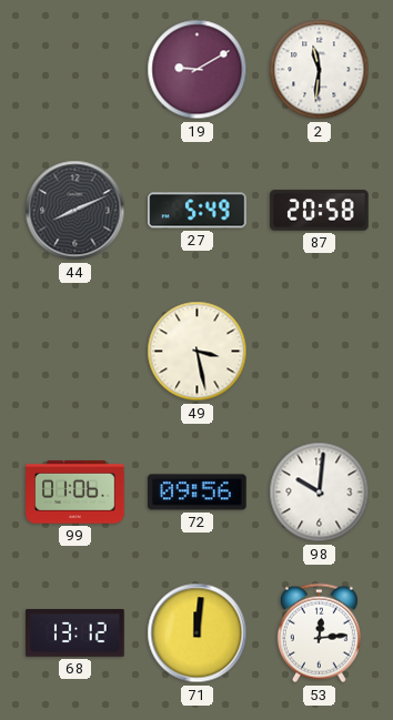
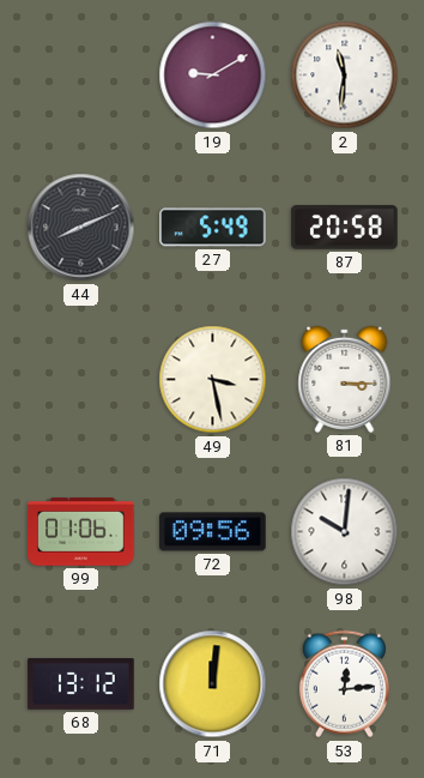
81: none -> 3:15 (345, 379)
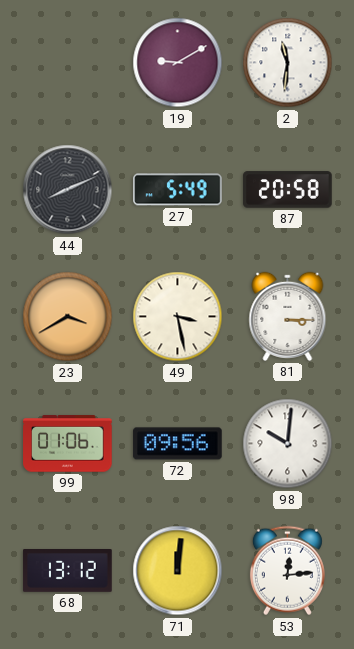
23: none -> 3:40 (68, 317)
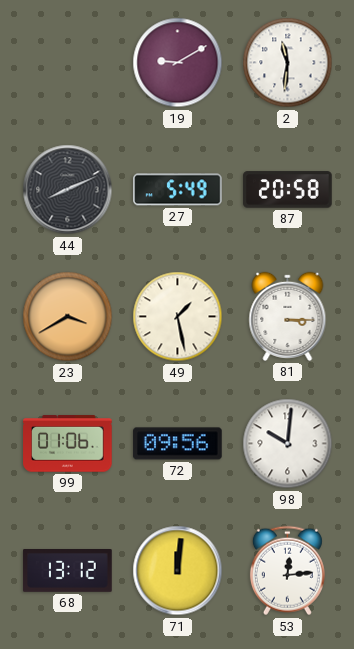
49: 3:28 -> 1:28 (178, 317)
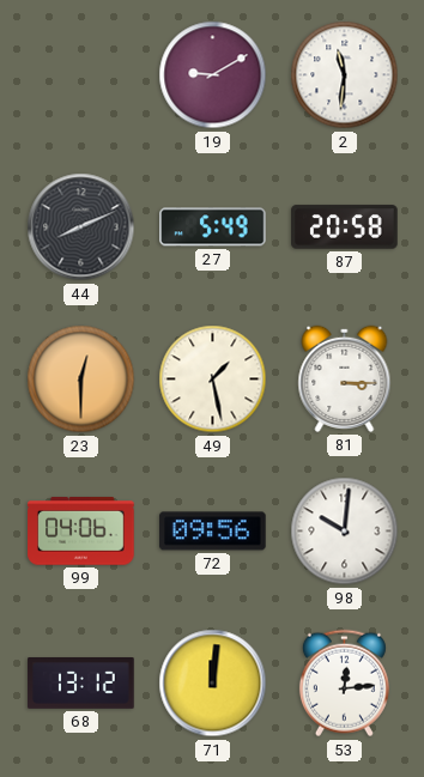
23: 3:40 -> 12:30 (81, 380)
99: 01:06 -> 04:06 (81, 532)
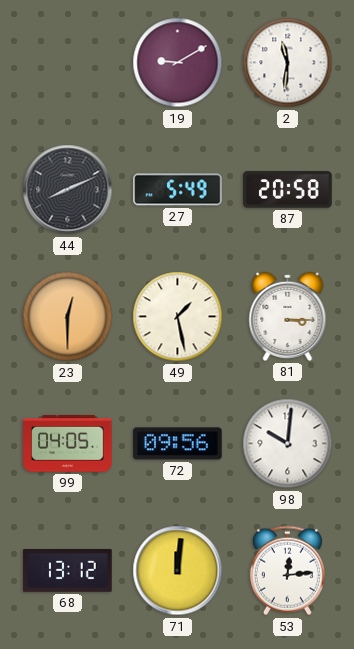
99: 04:06 -> 04:05 (68, 444)
